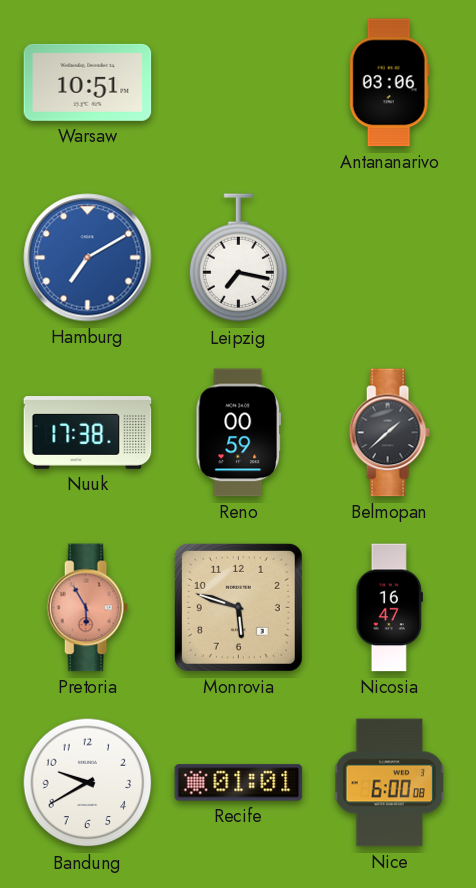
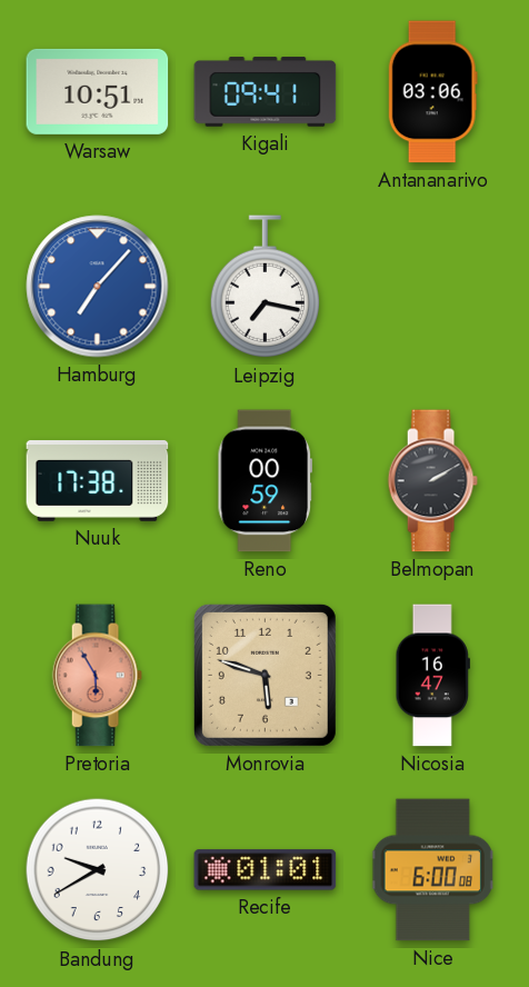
Kigali: none -> 09:41 (266, 92)
Hamburg: 7:10 -> 7:07 (98, 287)
Belmopan: 1:38 -> 2:10 (432, 481)
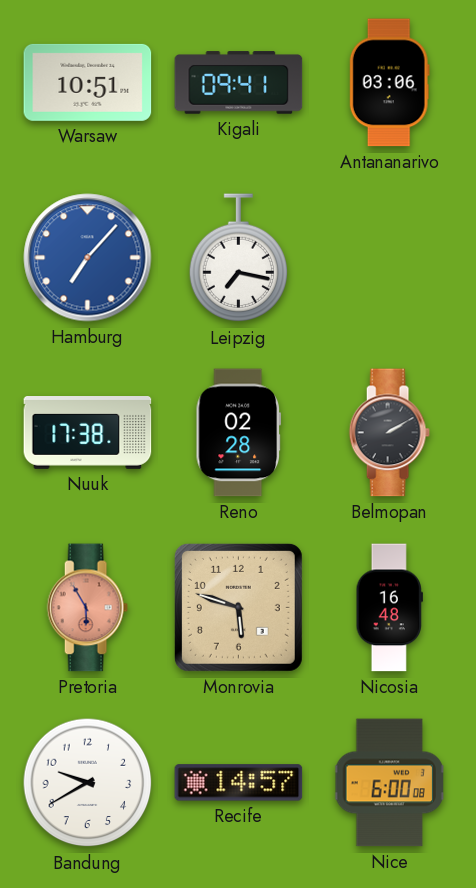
Reno: 00:59 -> 02:28 (238, 433)
Nicosia: 16:47 -> 16:48 (389, 608)
Recife: 01:01 -> 14:57 (239, 783)
